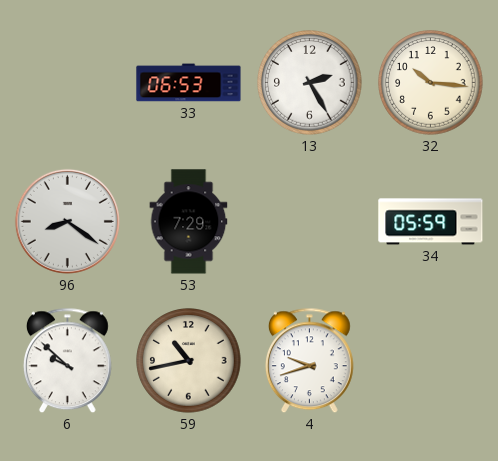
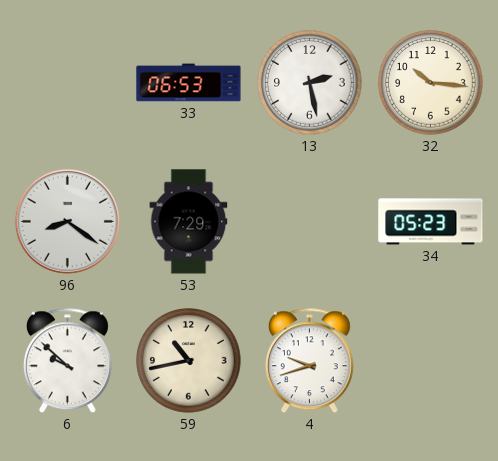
13: 2:25 -> 2:28 (310, 83)
34: 05:59 -> 05:23 (431, 222)
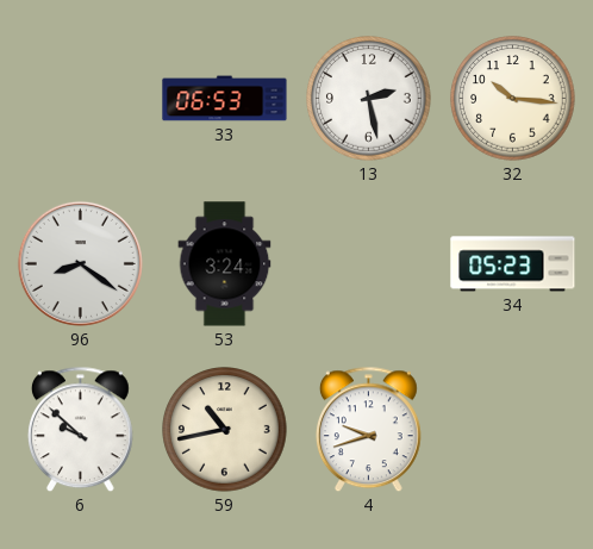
53: 7:29 -> 3:24 (225, 264)
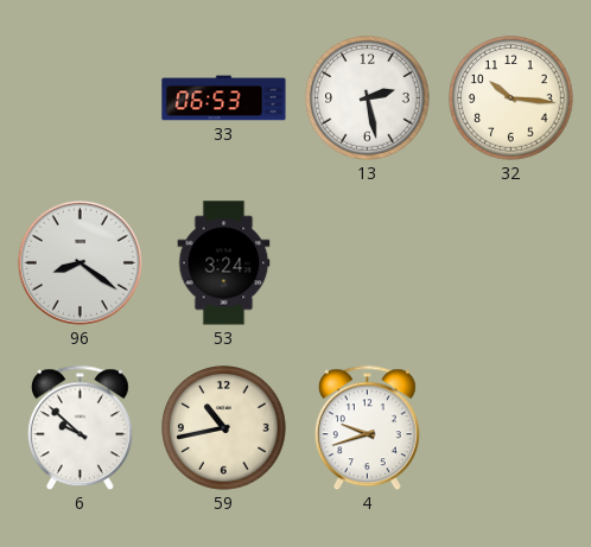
34: 05:23 -> none (513, 264)
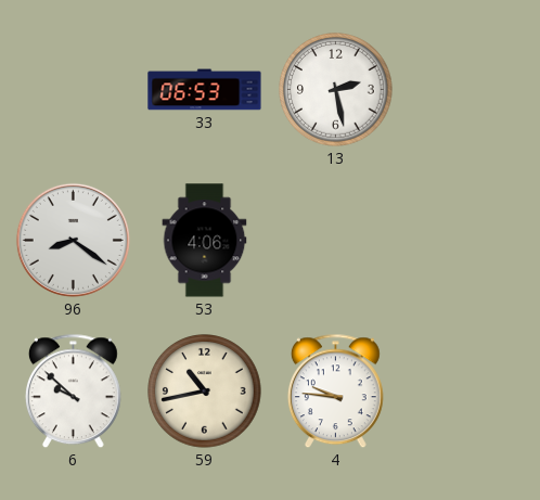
32: 10:16 -> none (511, 98)
53: 3:24 -> 4:06 (205, 241)
4: 9:42 -> 9:46 (335, 392)
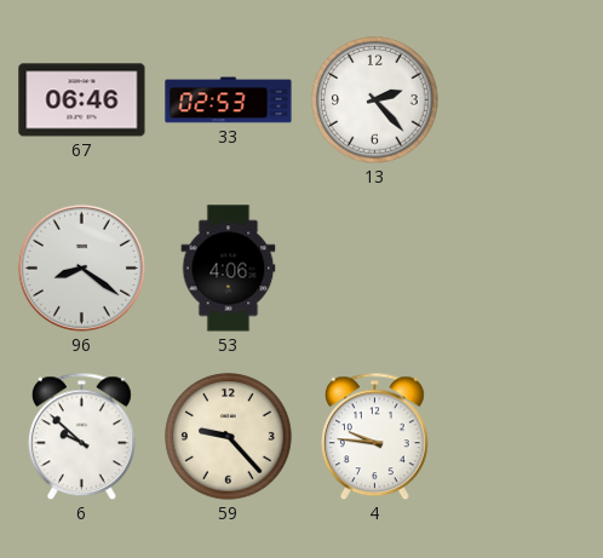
67: none -> 06:46 (82, 100)
33: 06:53 -> 02:53 (229, 100)
13: 2:28 -> 2:23 (375, 100)
59: 10:43 -> 9:23 (229, 437)
